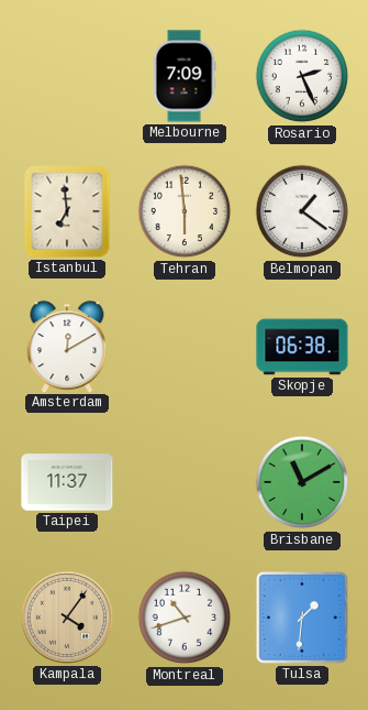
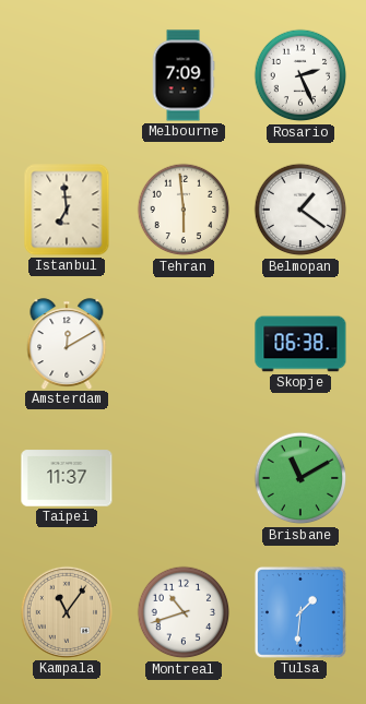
Kampala: 4:06 -> 11:06 (67, 612)
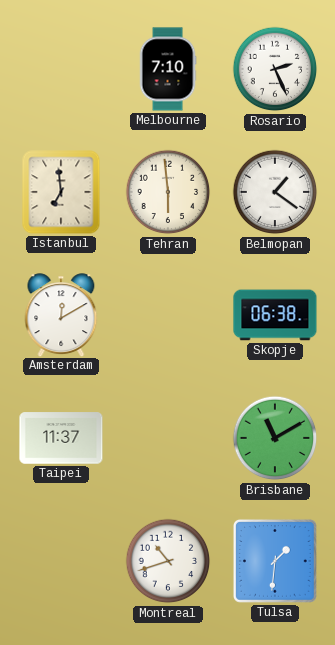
Melbourne: 7:09 -> 7:10 (168, 69)
Kampala: 11:06 -> none (67, 612)
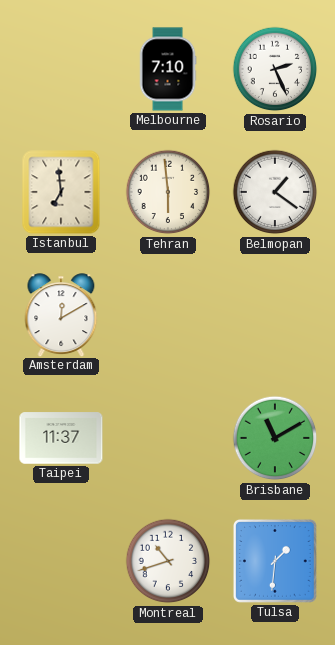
Skopje: 06:38 -> none (275, 315)
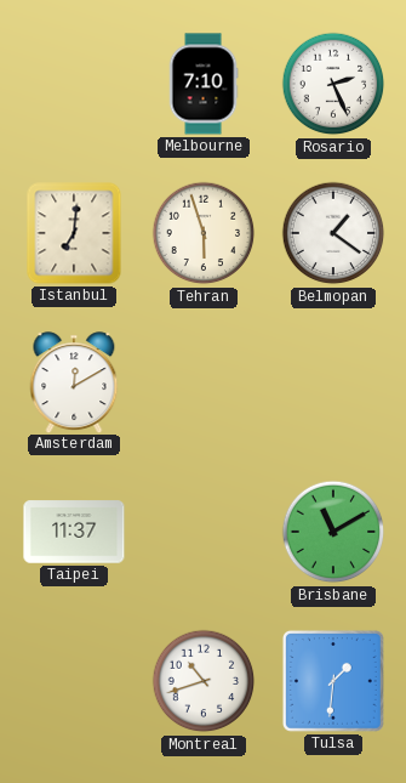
Istanbul: 6:59 -> 7:01 (74, 233)
Tehran: 5:59 -> 5:57 (204, 233)
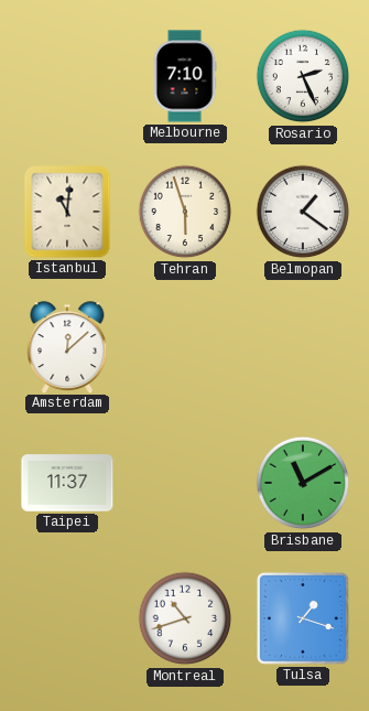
Istanbul: 7:01 -> 11:01 (67, 212)
Amsterdam: 12:10 -> 12:08 (67, 347)
Tulsa: 1:31 -> 1:18 (303, 618)
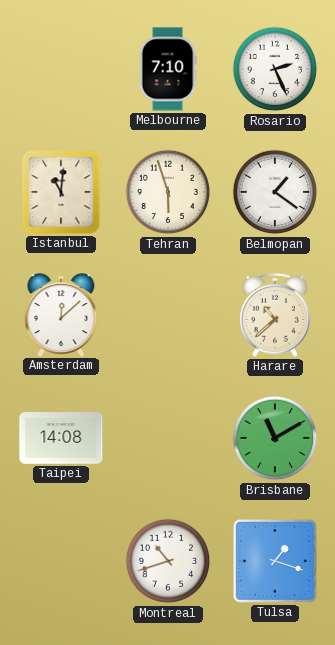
Harare: none -> 10:38 (275, 315)
Taipei: 11:37 -> 14:08 (61, 438)
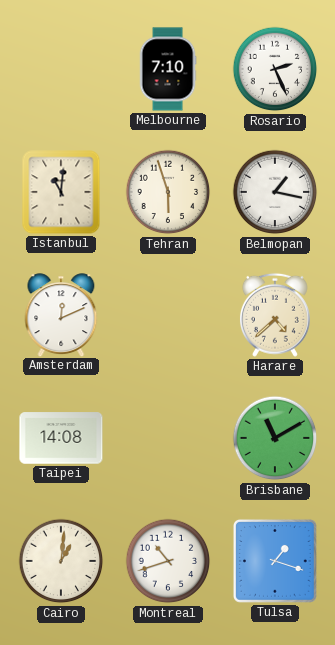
Belmopan: 1:21 -> 1:17 (275, 192)
Amsterdam: 12:08 -> 12:11 (61, 315)
Harare: 10:38 -> 4:38 (275, 315)
Cairo: none -> 1:01 (61, 561)
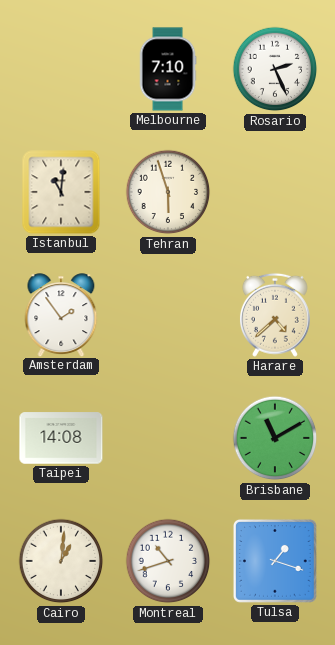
Belmopan: 1:17 -> none (275, 192)
Amsterdam: 12:11 -> 1:54 (61, 315)
